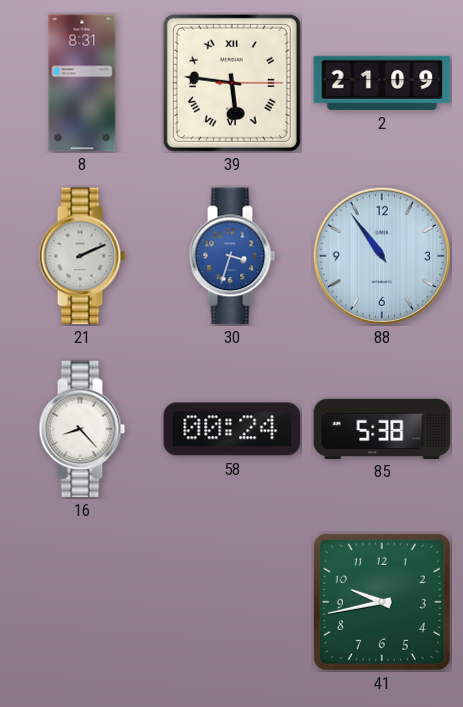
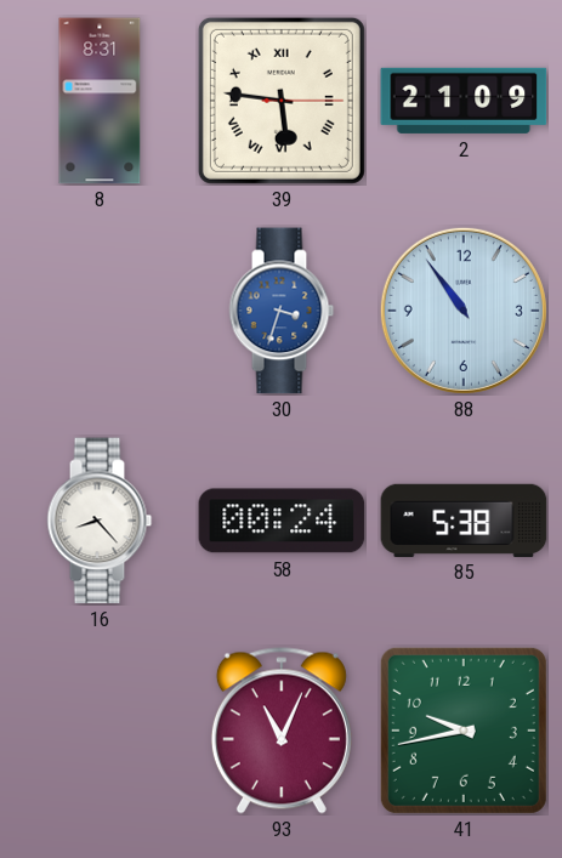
21: 2:11 -> none (82, 256)
93: none -> 11:04 (282, 731)
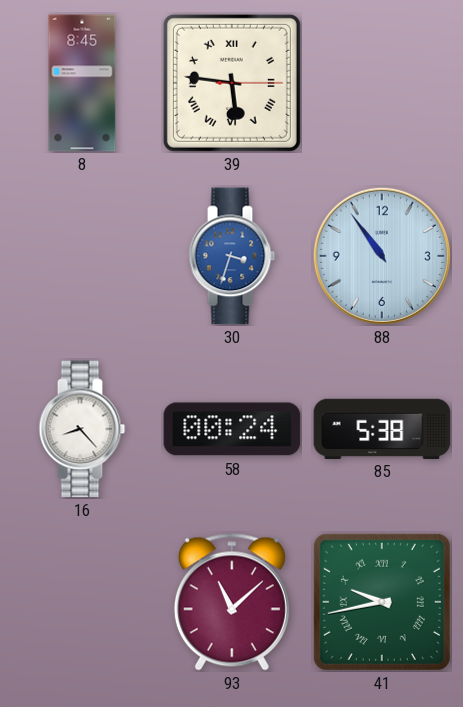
8: 8:31 -> 8:45 (82, 83)
2: 21:09 -> none (464, 101)
93: 11:04 -> 11:08 (232, 602)
41 numerals: Arabic -> Roman (382, 602)
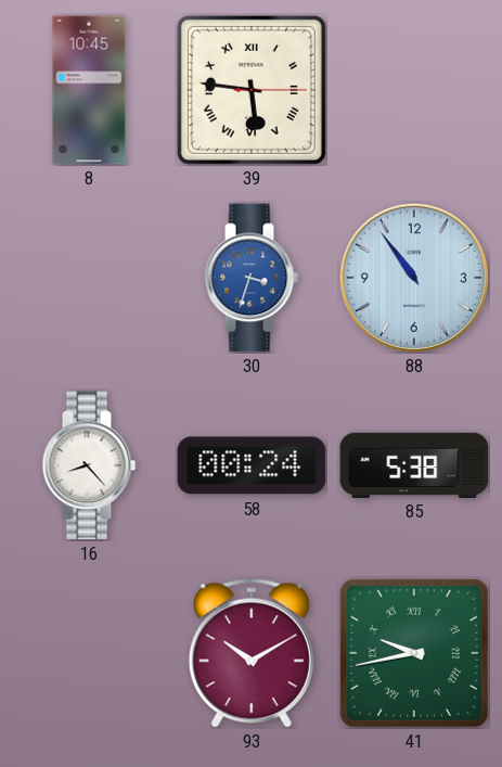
8: 8:45 -> 10:45 (89, 90)
93: 11:08 -> 10:10 (252, 653)
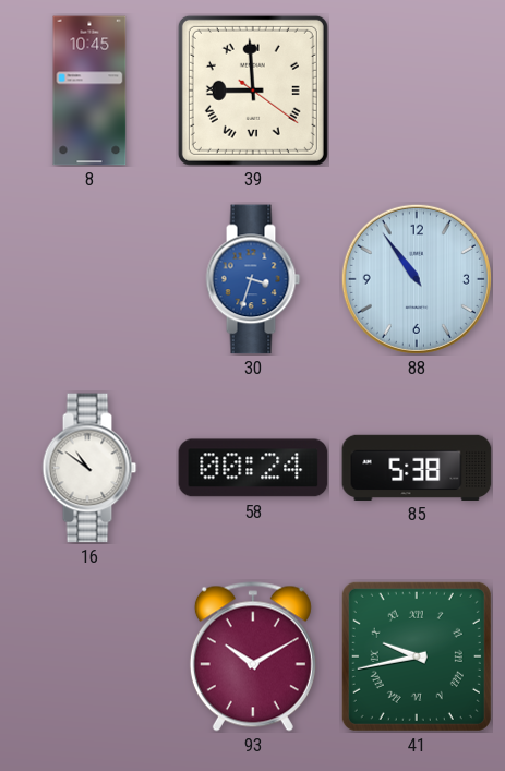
39: 5:46 -> 8:59 (253, 91)
16: 8:23 -> 10:51 (89, 468)
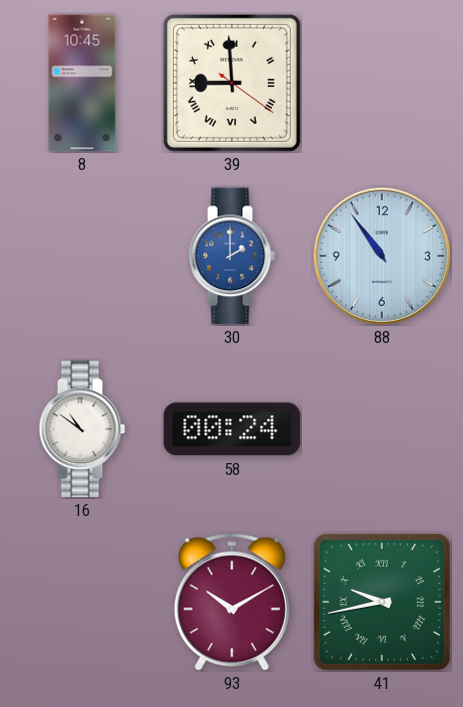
30: 3:33 -> 2:00 (232, 256)
85: 5:38 -> none (417, 467)
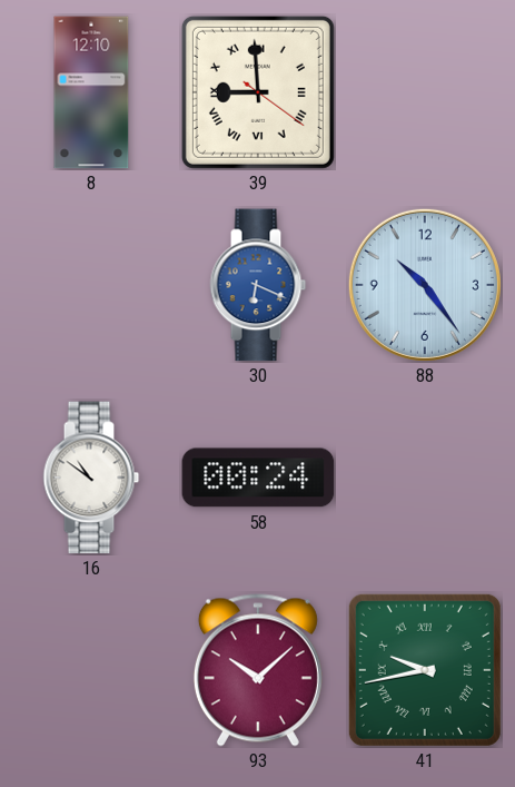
8: 10:45 -> 12:10 (91, 92)
30: 2:00 -> 6:19 (258, 285)
88: 10:54 -> 10:24 (425, 285)
93: 10:10 -> 10:08 (258, 670)
